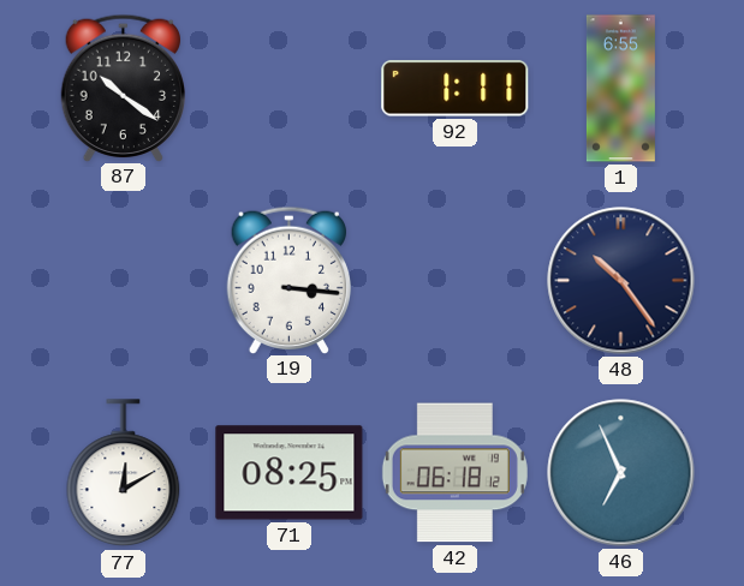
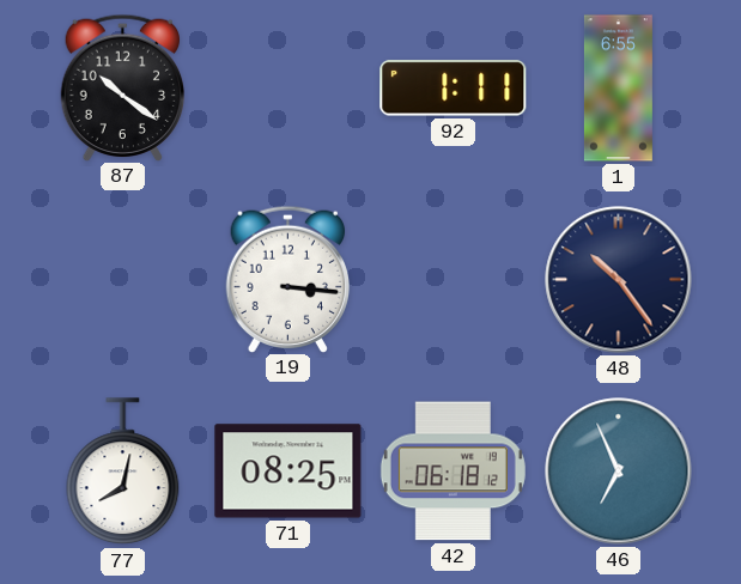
77: 12:10 -> 8:02 (123, 472)
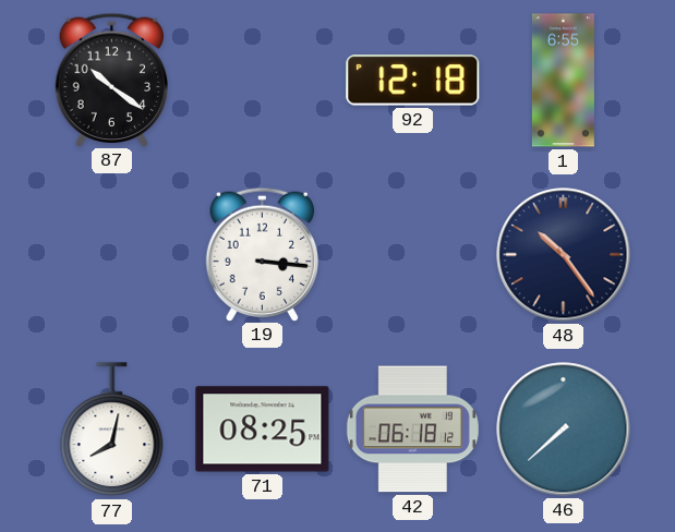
92: 1:11 -> 12:18 (413, 81)
46: 6:56 -> 7:38 (564, 430)
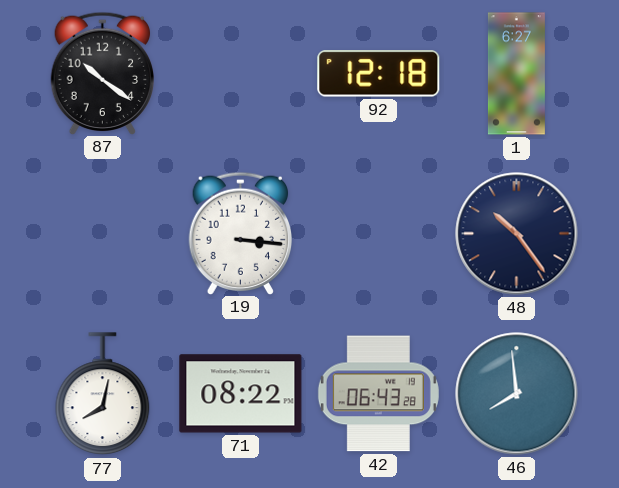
1: 6:55 -> 6:27 (516, 74)
71: 08:25 -> 08:22 (241, 394)
42: 06:18 -> 06:43 (378, 394)
46: 7:38 -> 7:59 (517, 394)
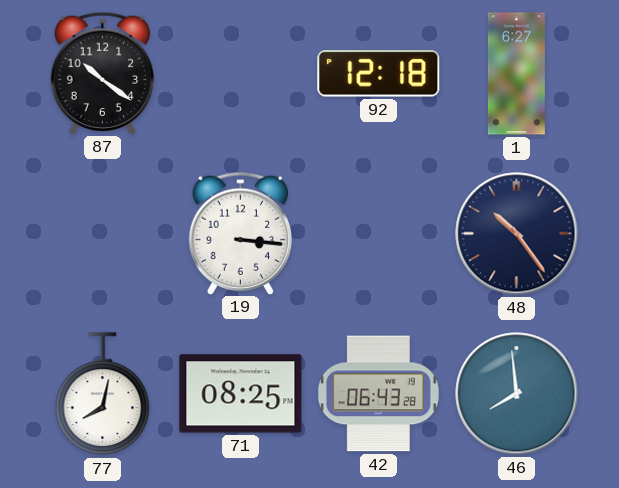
71: 08:22 -> 08:25 (241, 394)
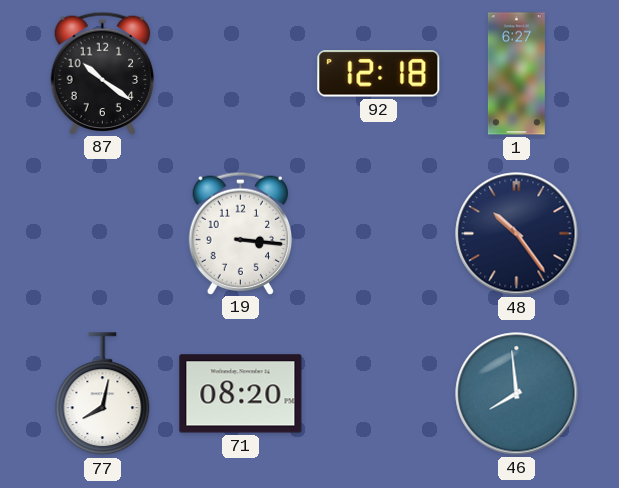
71: 08:25 -> 08:20 (241, 394)
42: 06:43 -> none (378, 394)
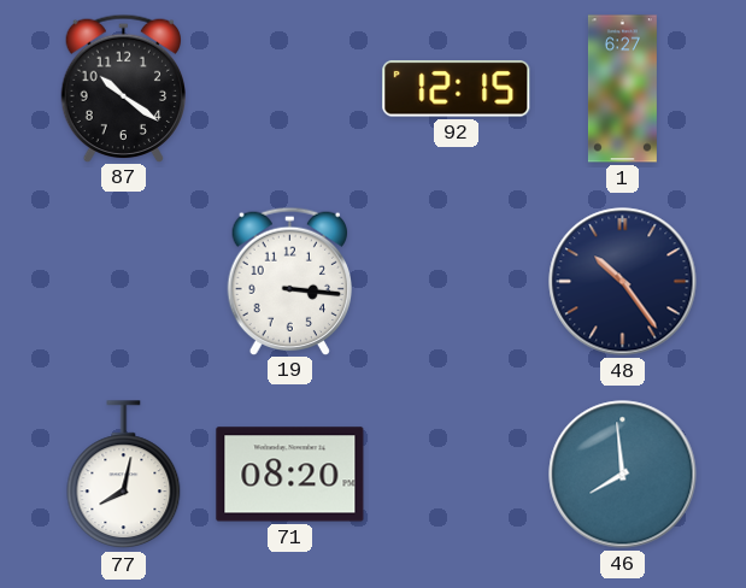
92: 12:18 -> 12:15 (457, 89)
